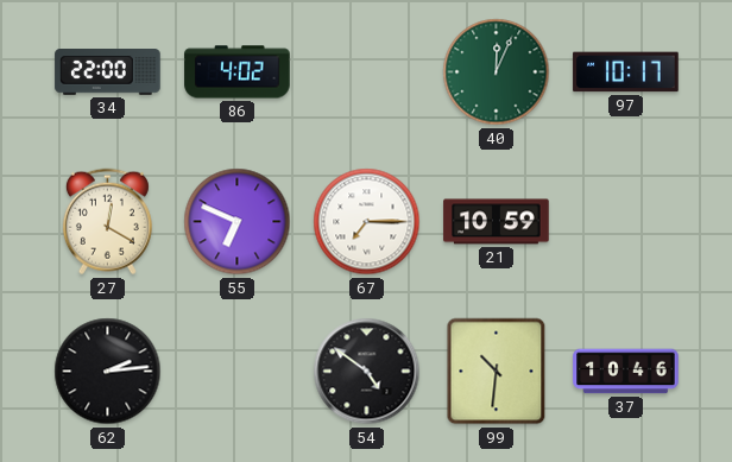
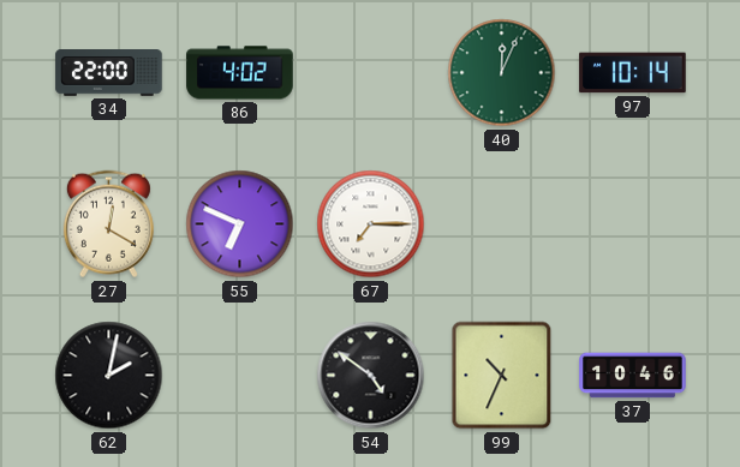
97: 10:17 -> 10:14 (633, 73)
21: 10:59 -> none (497, 222)
62: 2:14 -> 2:02 (109, 376)
99: 10:31 -> 10:34 (502, 376)
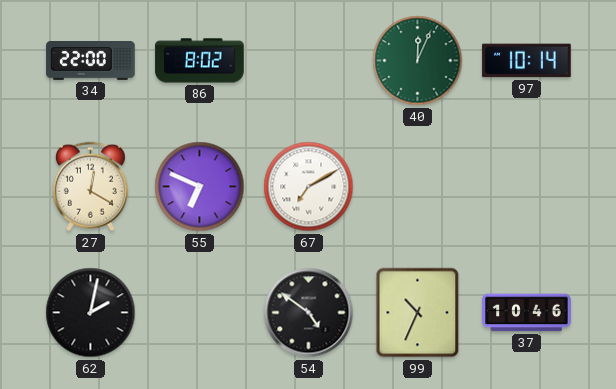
86: 4:02 -> 8:02 (200, 61)
67: 7:15 -> 7:10 (309, 187)
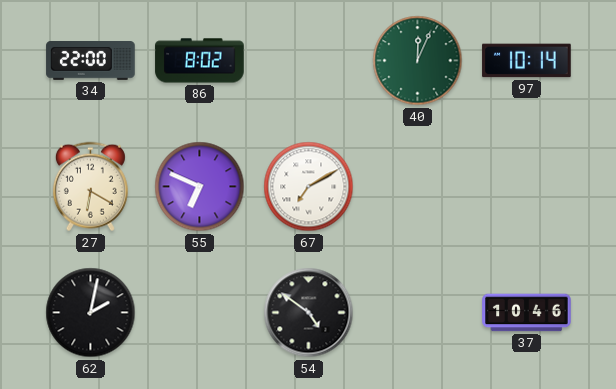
27: 12:20 -> 6:20 (90, 187)
99: 10:34 -> none (418, 313)
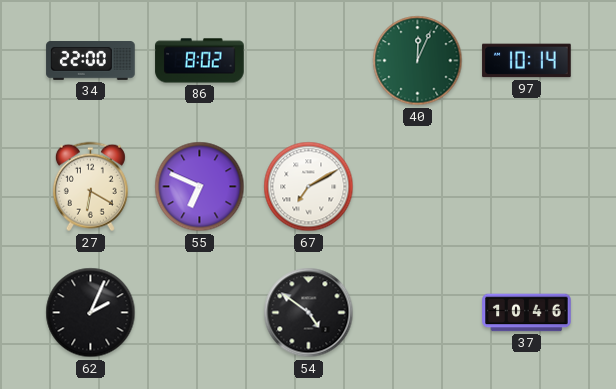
62: 2:02 -> 2:04 (91, 313)
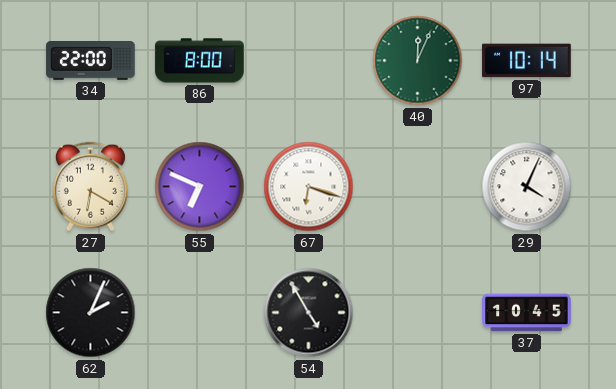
86: 8:02 -> 8:00 (200, 61)
67: 7:10 -> 6:18 (309, 187)
29: none -> 4:04 (527, 187)
54: 4:51 -> 4:55 (309, 313)
37: 10:46 -> 10:45 (527, 313)
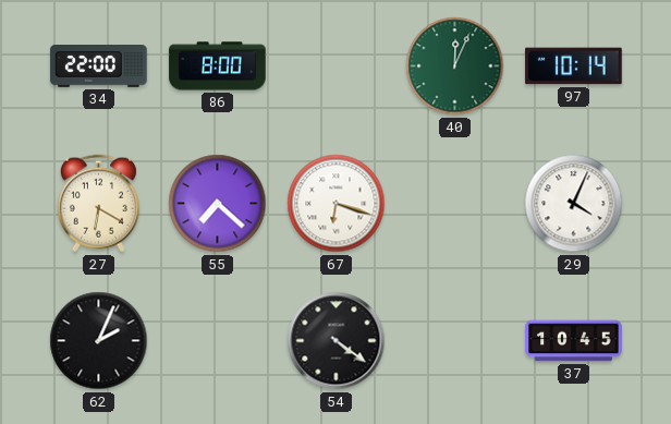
55: 6:49 -> 7:22 (218, 204)
54: 4:55 -> 4:21 (337, 341)
